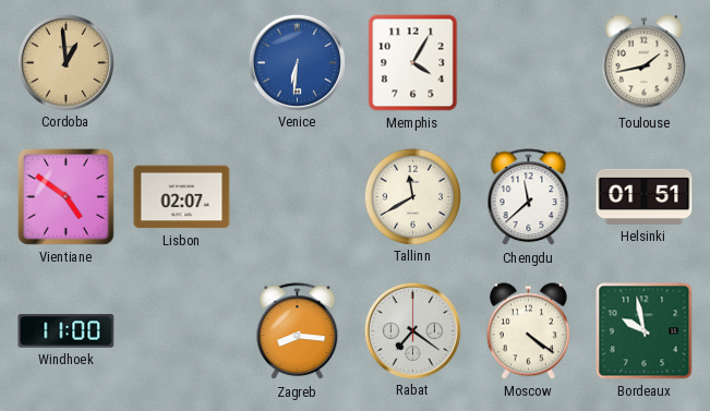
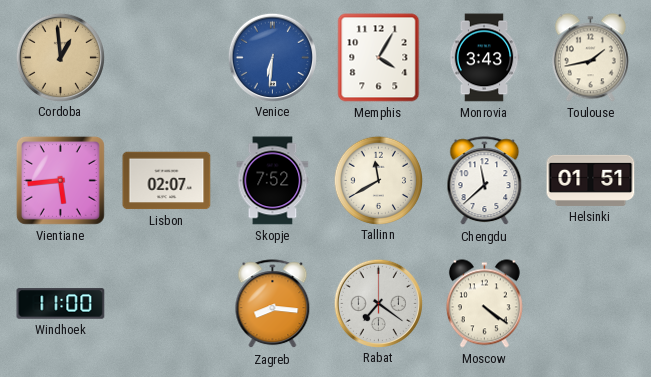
Monrovia: none -> 3:43 (484, 58)
Vientiane: 4:51 -> 5:44 (60, 180)
Skopje: none -> 7:52 (273, 181)
Bordeaux: 9:58 -> none (645, 331)
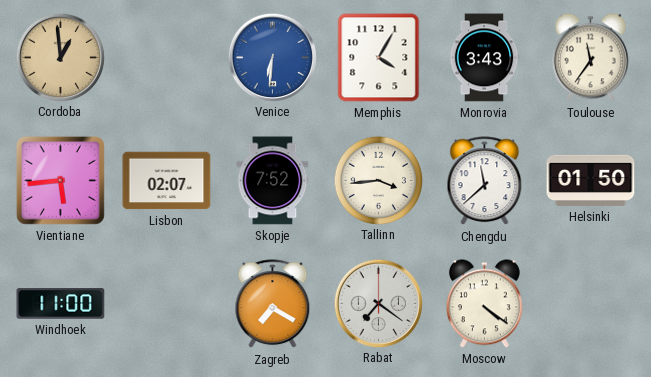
Toulouse: 1:43 -> 11:36 (590, 58)
Tallinn: 11:40 -> 3:44 (378, 180)
Helsinki: 01:51 -> 01:50 (591, 180)
Zagreb: 8:16 -> 7:20 (273, 304)
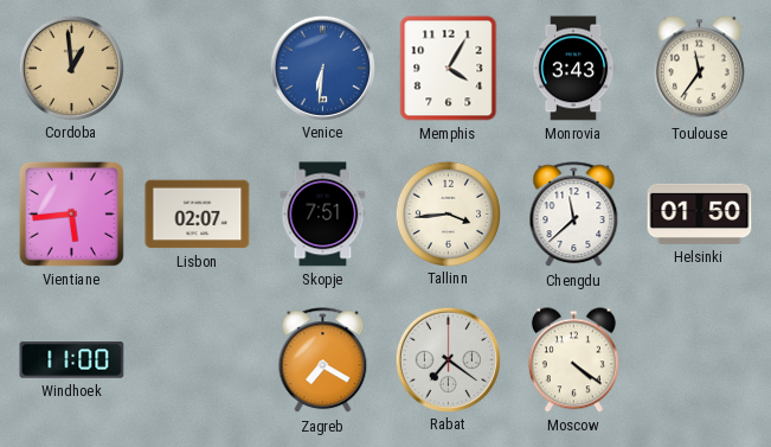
Skopje: 7:52 -> 7:51 (323, 215)
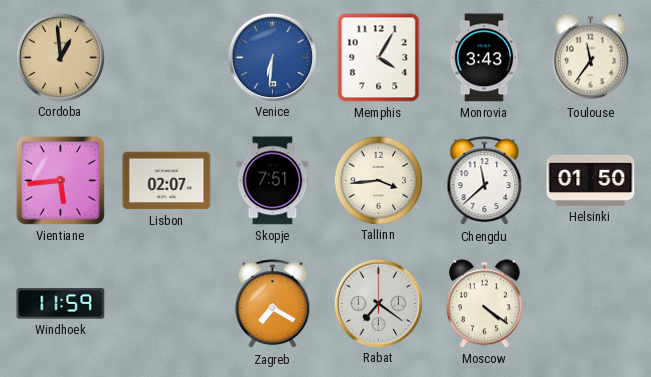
Windhoek: 11:00 -> 11:59 (61, 304)
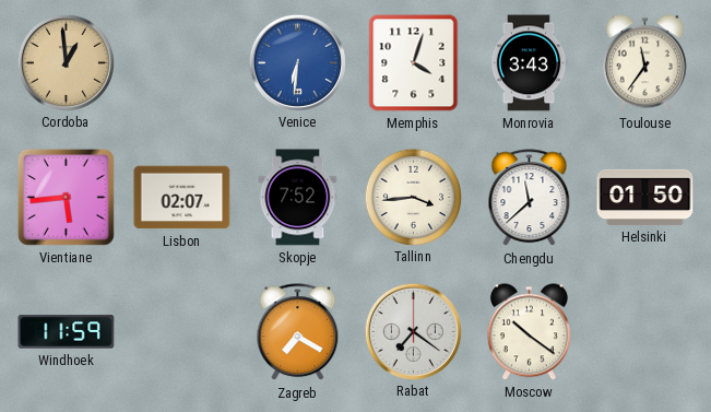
Memphis: 4:05 -> 4:03 (414, 63)
Skopje: 7:51 -> 7:52 (298, 198)
Moscow: 4:21 -> 10:21 (529, 332)
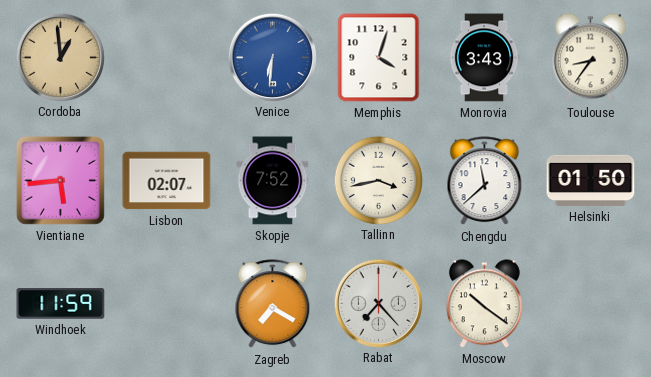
Toulouse: 11:36 -> 8:36 (590, 58)
Tallinn: 3:44 -> 3:43 (378, 180)
Rabat: 7:21 -> 7:23 (378, 303)
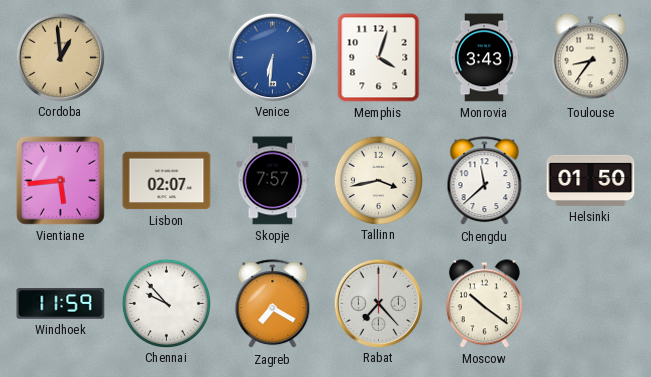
Skopje: 7:52 -> 7:57 (273, 181)
Chennai: none -> 9:53 (166, 303)
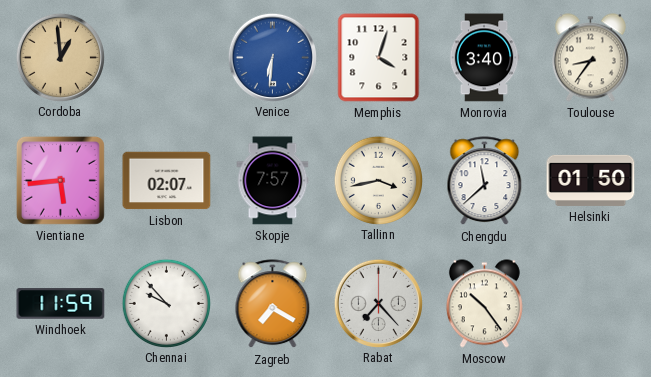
Monrovia: 3:43 -> 3:40 (484, 58)
Moscow: 10:21 -> 10:24 (484, 304)
